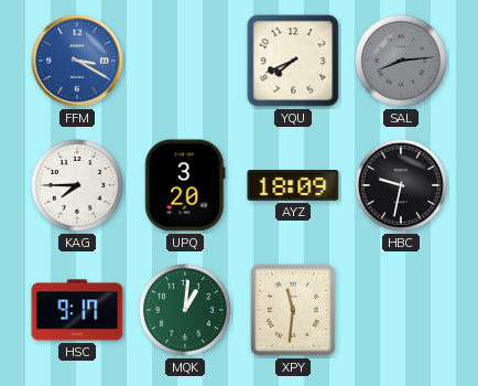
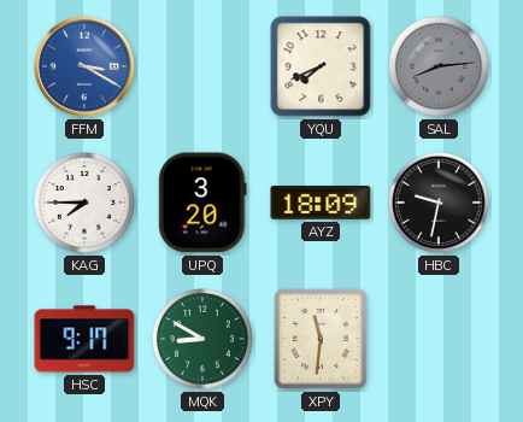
MQK: 1:01 -> 8:50 (202, 339)
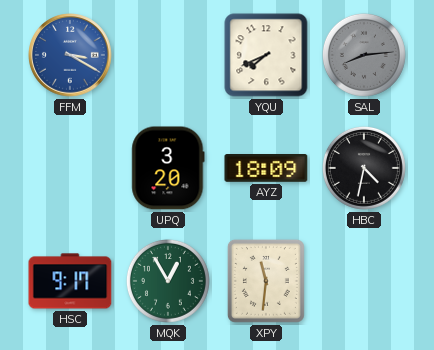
KAG: 7:45 -> none (84, 203)
HBC: 9:32 -> 4:32 (364, 168)
MQK: 8:50 -> 12:55 (168, 281)
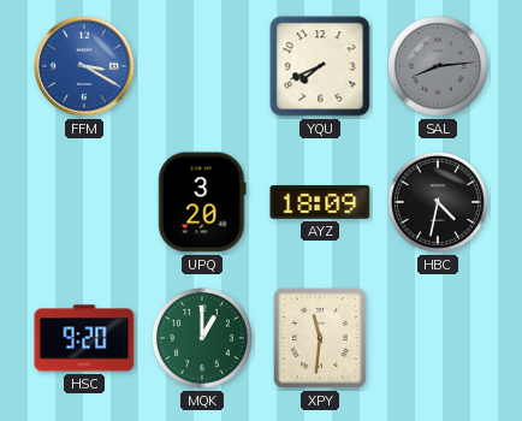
HSC: 9:17 -> 9:20 (84, 338)
MQK: 12:55 -> 1:00 (202, 338)
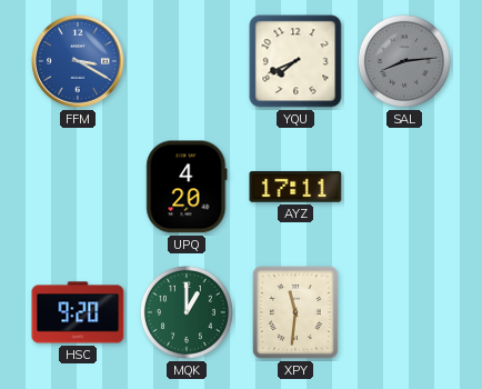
UPQ: 3:20 -> 4:20 (187, 187)
AYZ: 18:09 -> 17:11 (295, 188)
HBC: 4:32 -> none (438, 202)
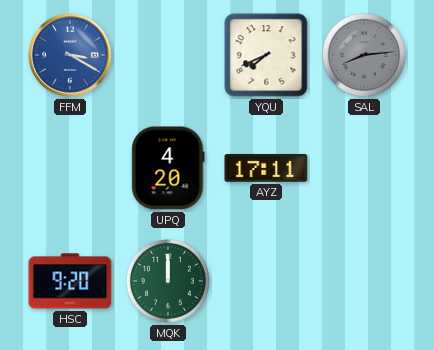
MQK: 1:00 -> 12:00 (168, 281)
XPY: 11:31 -> none (295, 312)
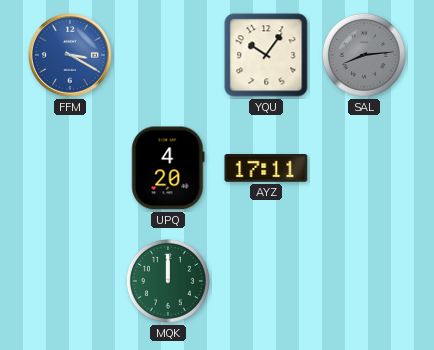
YQU: 7:41 -> 10:06 (266, 55)
HSC: 9:20 -> none (70, 281)
